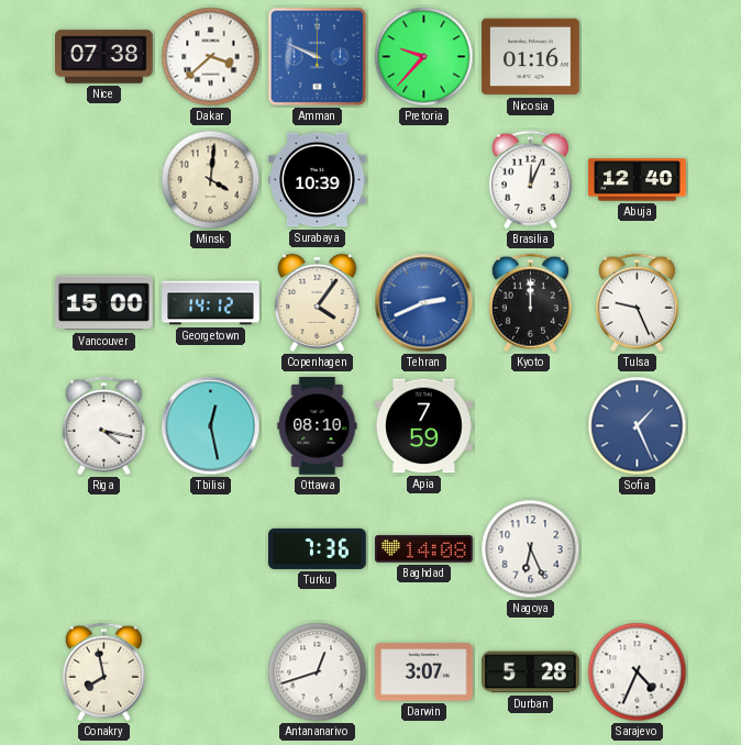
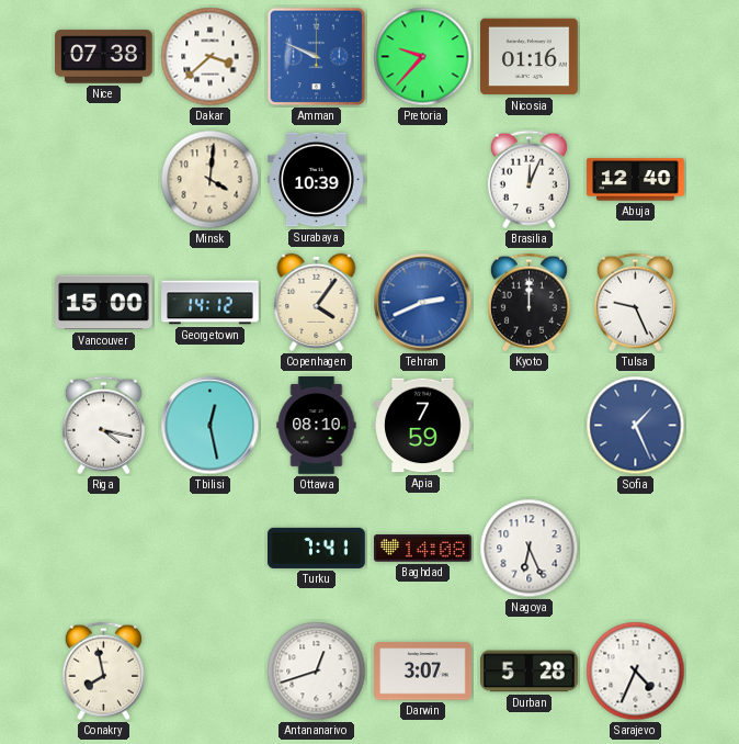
Turku: 7:36 -> 7:41 (317, 548)
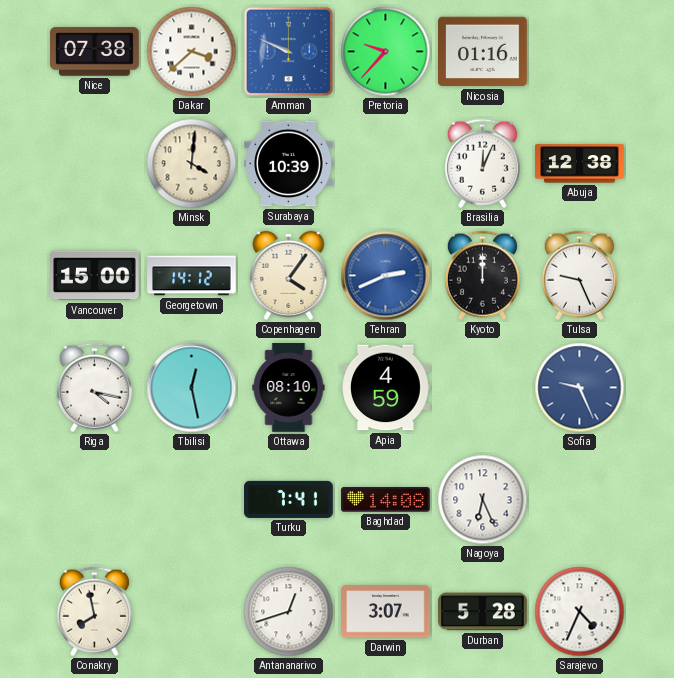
Abuja: 12:40 -> 12:38 (580, 164)
Apia: 7:59 -> 4:59 (386, 388)
Sofia: 1:26 -> 9:26 (580, 388)
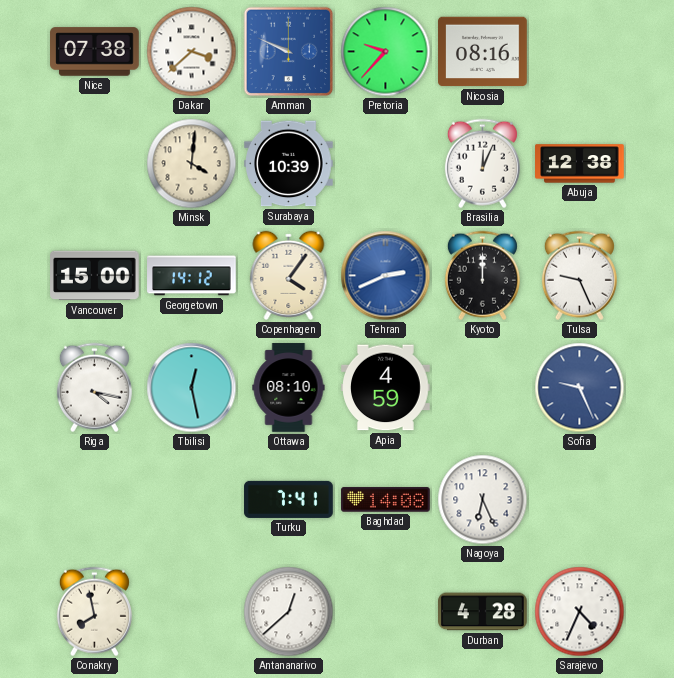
Nicosia: 01:16 -> 08:16 (483, 52)
Antananarivo: 12:42 -> 12:38 (289, 612)
Darwin: 3:07 -> none (386, 612)
Durban: 5:28 -> 4:28 (483, 612)
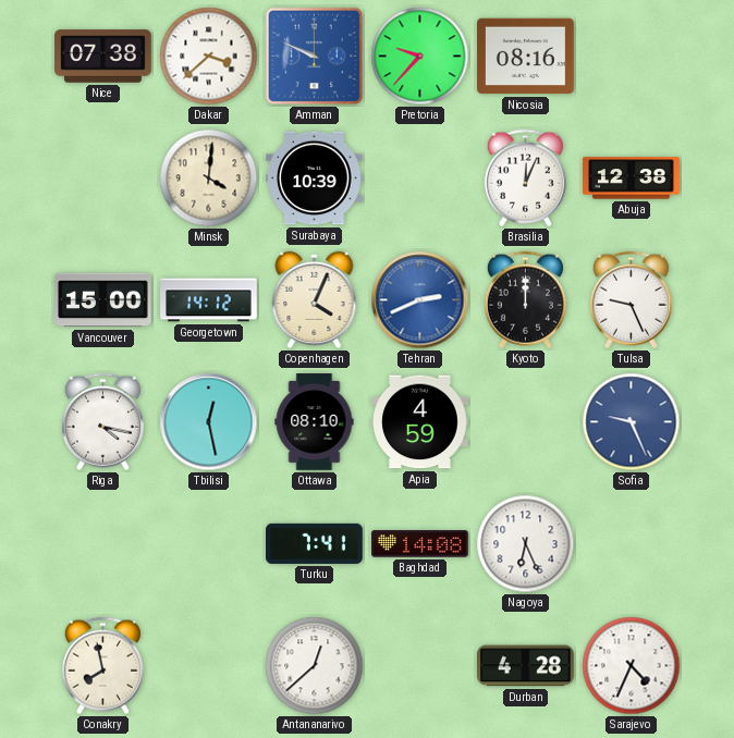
Copenhagen: 4:06 -> 4:04 (315, 299)
